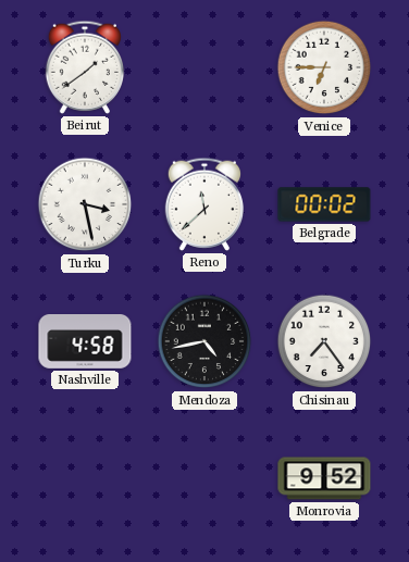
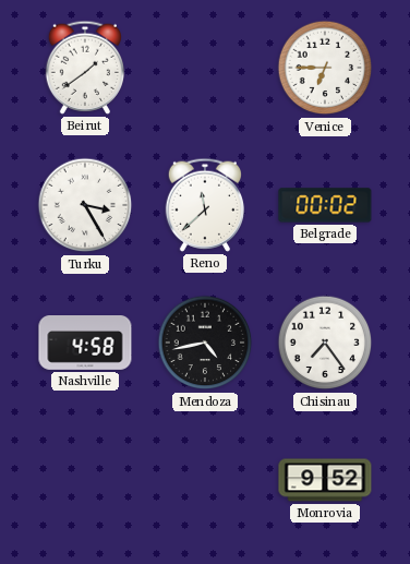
Turku: 3:28 -> 3:25 (85, 205)
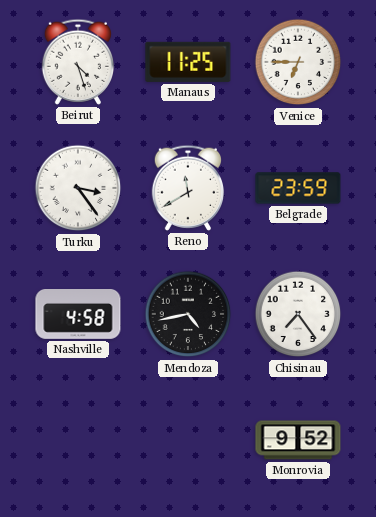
Beirut: 1:39 -> 4:27 (77, 62)
Manaus: none -> 11:25 (188, 62)
Turku: 3:25 -> 3:24 (78, 188)
Reno: 11:38 -> 11:40 (187, 188)
Belgrade: 00:02 -> 23:59 (298, 188)
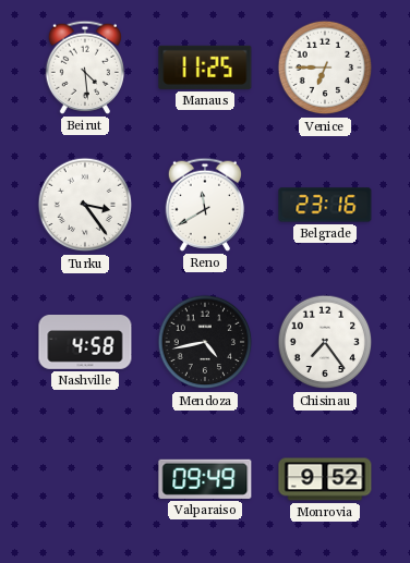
Beirut: 4:27 -> 4:29 (84, 68)
Belgrade: 23:59 -> 23:16 (325, 205)
Valparaiso: none -> 09:49 (205, 479)
